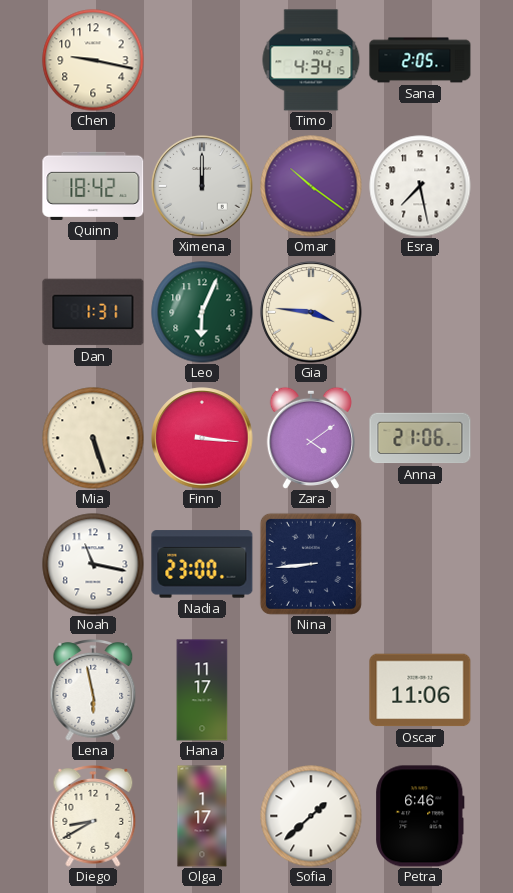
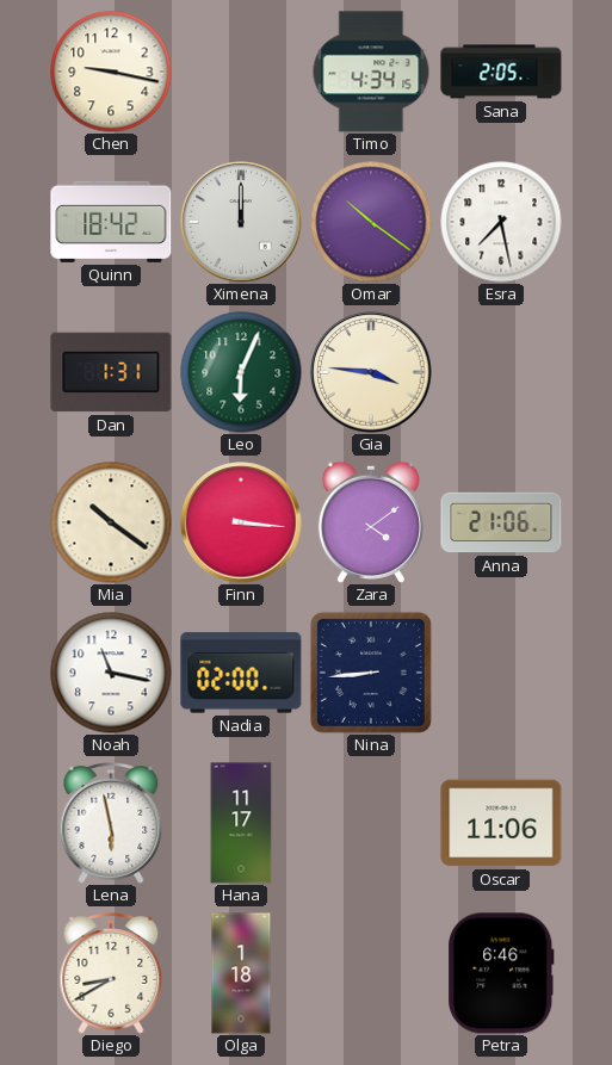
Mia: 5:27 -> 10:21 (111, 522)
Nadia: 23:00 -> 02:00 (241, 673)
Olga: 1:17 -> 1:18 (241, 973)
Sofia: 1:38 -> none (311, 816)
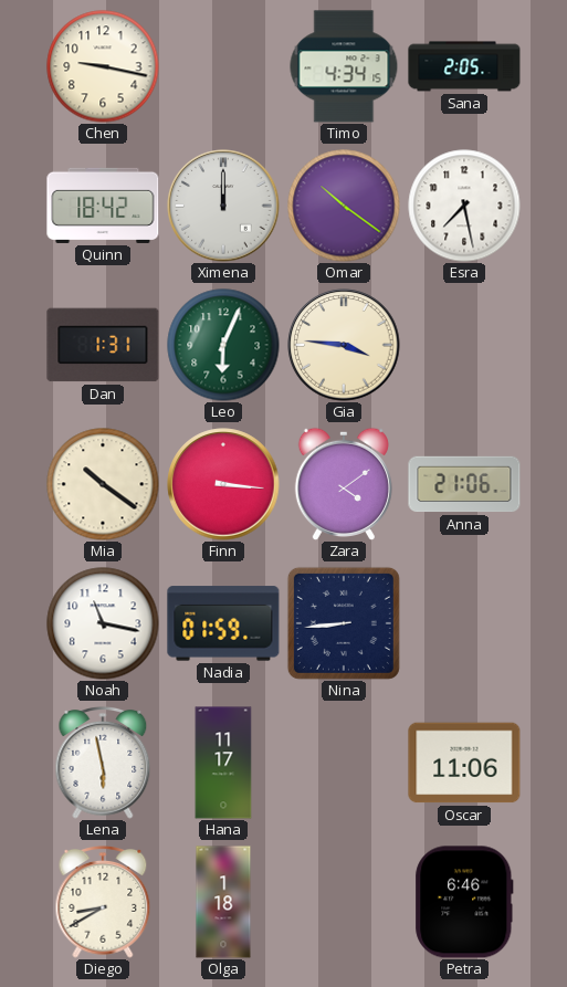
Nadia: 02:00 -> 01:59 (223, 623)
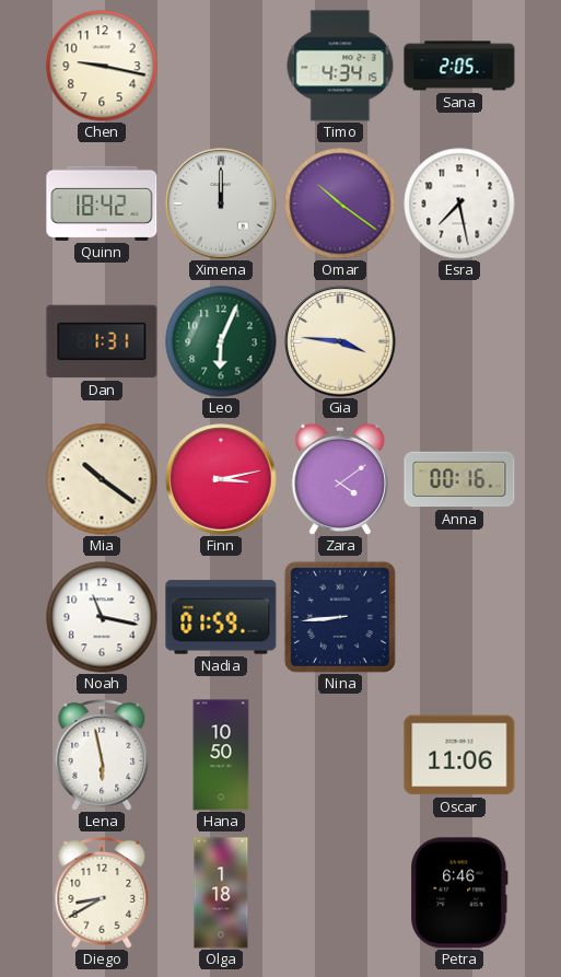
Finn: 3:16 -> 3:13 (221, 479)
Anna: 21:06 -> 00:16 (459, 479)
Hana: 11:17 -> 10:50 (221, 755)
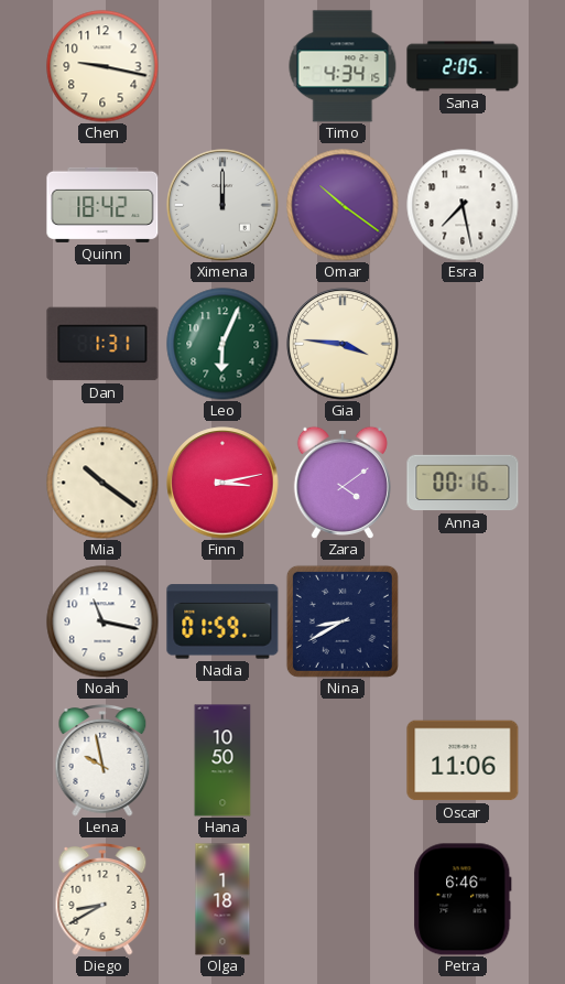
Nina: 8:44 -> 8:40 (343, 621)
Lena: 5:58 -> 9:58 (102, 761)
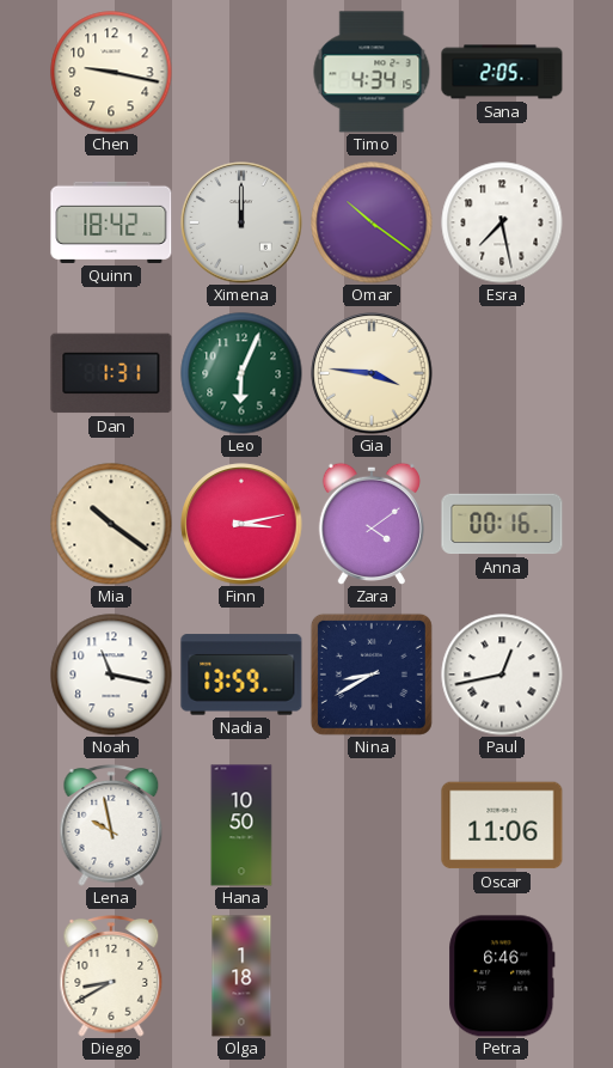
Nadia: 01:59 -> 13:59 (241, 675)
Paul: none -> 12:43 (502, 675)
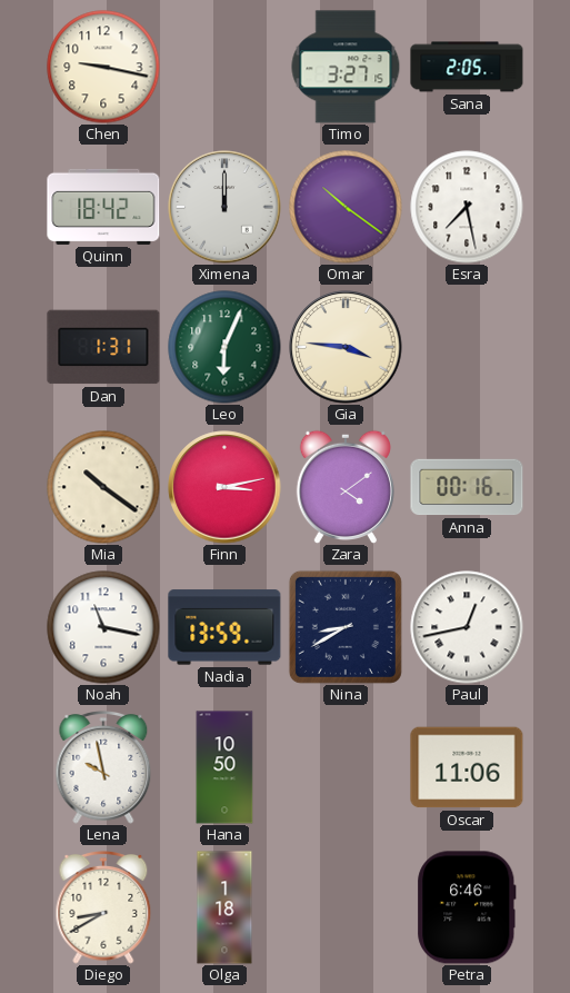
Timo: 4:34 -> 3:27 (346, 67)
